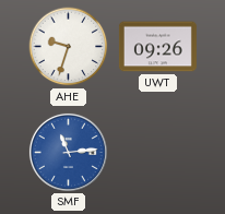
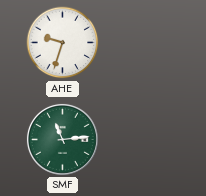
UWT: 09:26 -> none (157, 47)
SMF dial: blue -> green (62, 139)
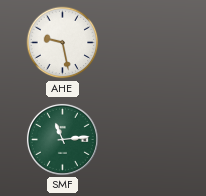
AHE: 9:33 -> 9:28 (63, 43)
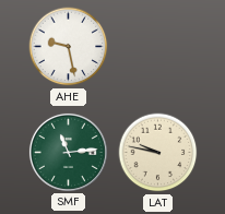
LAT: none -> 9:47 (158, 153)
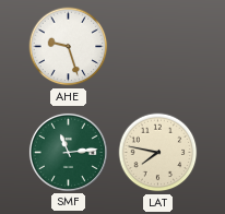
AHE: 9:28 -> 9:27 (69, 47)
LAT: 9:47 -> 7:47 (158, 153)
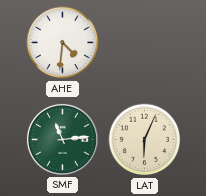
AHE: 9:27 -> 4:31 (63, 43)
LAT: 7:47 -> 6:04 (145, 140)
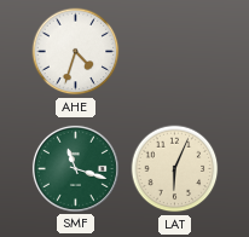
AHE: 4:31 -> 4:33 (76, 52)
SMF: 11:14 -> 11:18 (75, 168)
